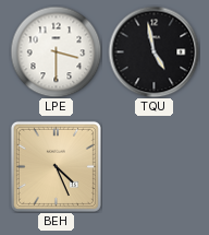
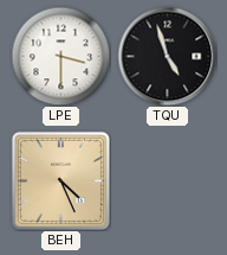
TQU: 4:58 -> 4:57 (167, 56)
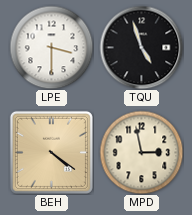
BEH: 4:26 -> 4:21 (51, 152)
MPD: none -> 2:58 (141, 152)
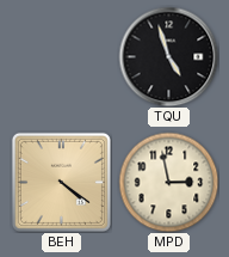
LPE: 3:30 -> none (51, 47)
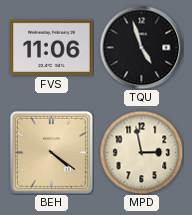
FVS: none -> 11:06 (52, 47)
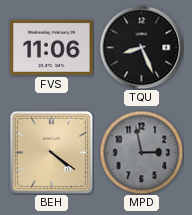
TQU: 4:57 -> 8:26 (141, 47)
MPD dial: cream -> grey (141, 152)
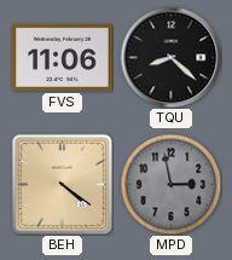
TQU: 8:26 -> 8:22 (170, 57)
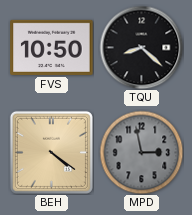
FVS: 11:06 -> 10:50 (52, 47)
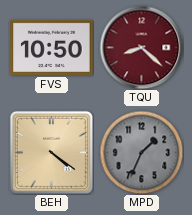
TQU dial: black -> burgundy (141, 47)
MPD: 2:58 -> 1:34 (141, 152)
